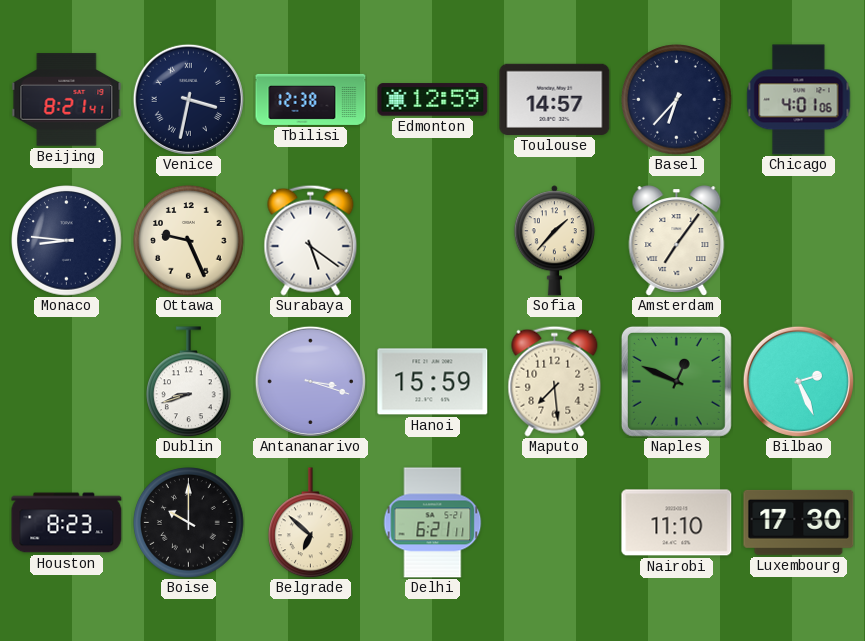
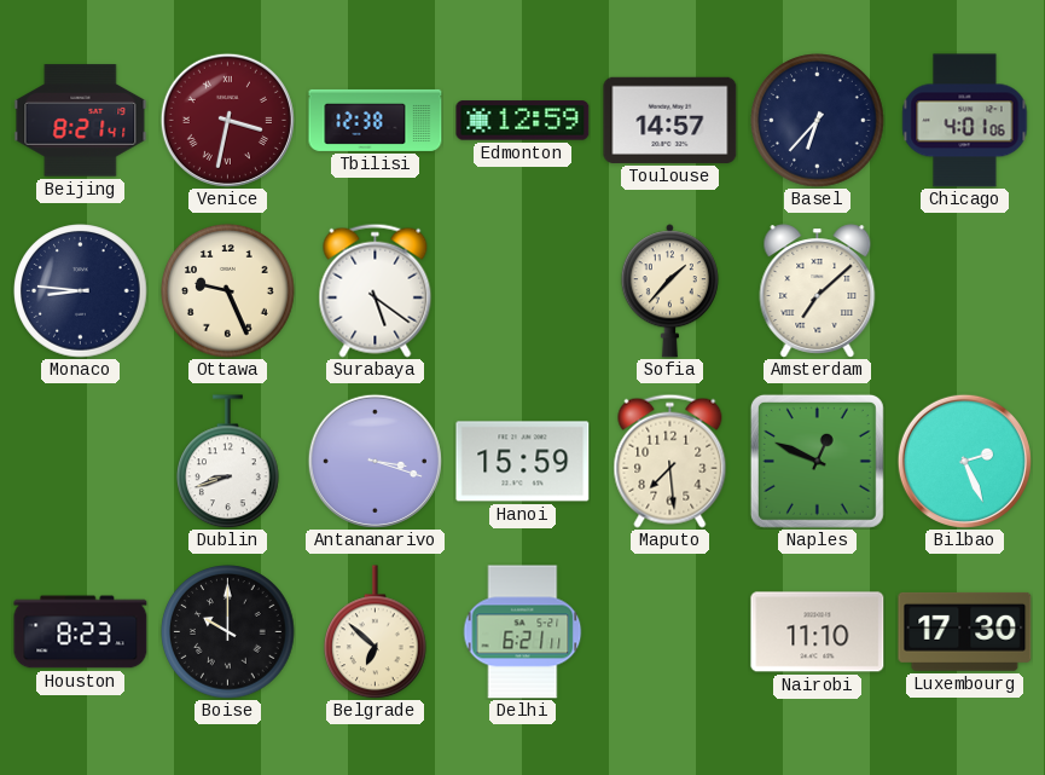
Venice dial: navy -> burgundy (227, 120)
Amsterdam: 7:06 -> 7:08 (818, 291)
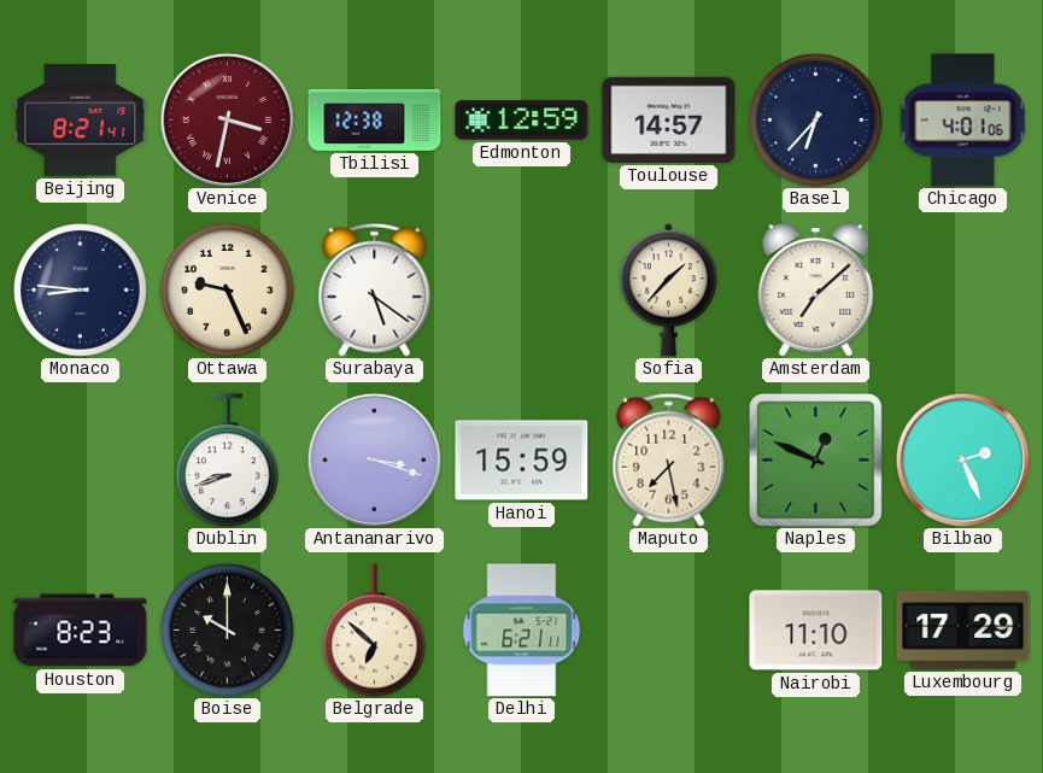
Maputo: 7:29 -> 7:28 (669, 459)
Luxembourg: 17:30 -> 17:29 (963, 629)
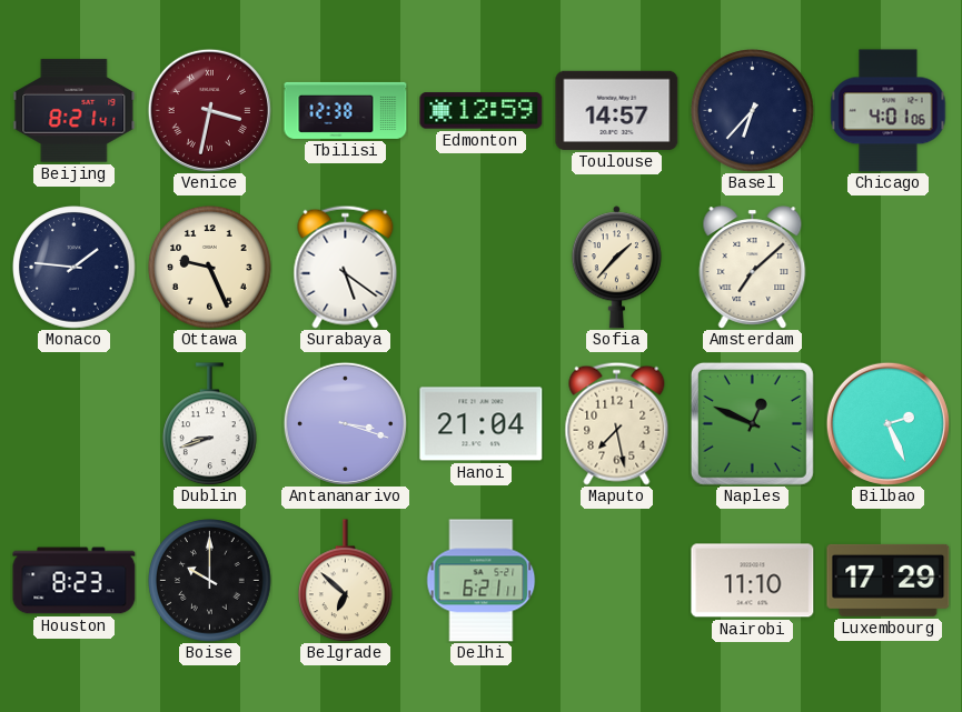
Monaco: 8:46 -> 1:46 (75, 268)
Hanoi: 15:59 -> 21:04 (482, 424)
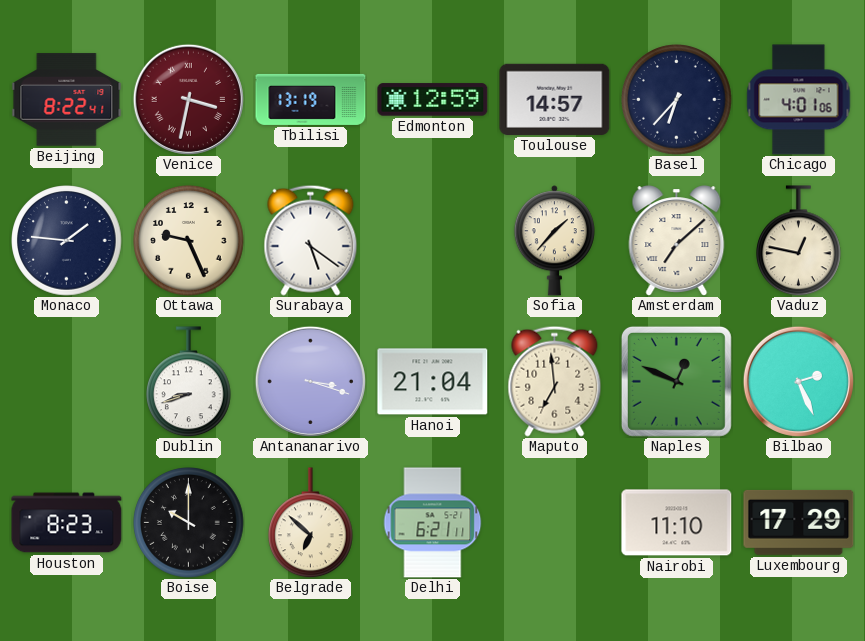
Beijing: 8:21 -> 8:22 (67, 100)
Tbilisi: 12:38 -> 13:19 (311, 99)
Vaduz: none -> 12:47 (799, 241)
Maputo: 7:28 -> 6:59 (555, 381)
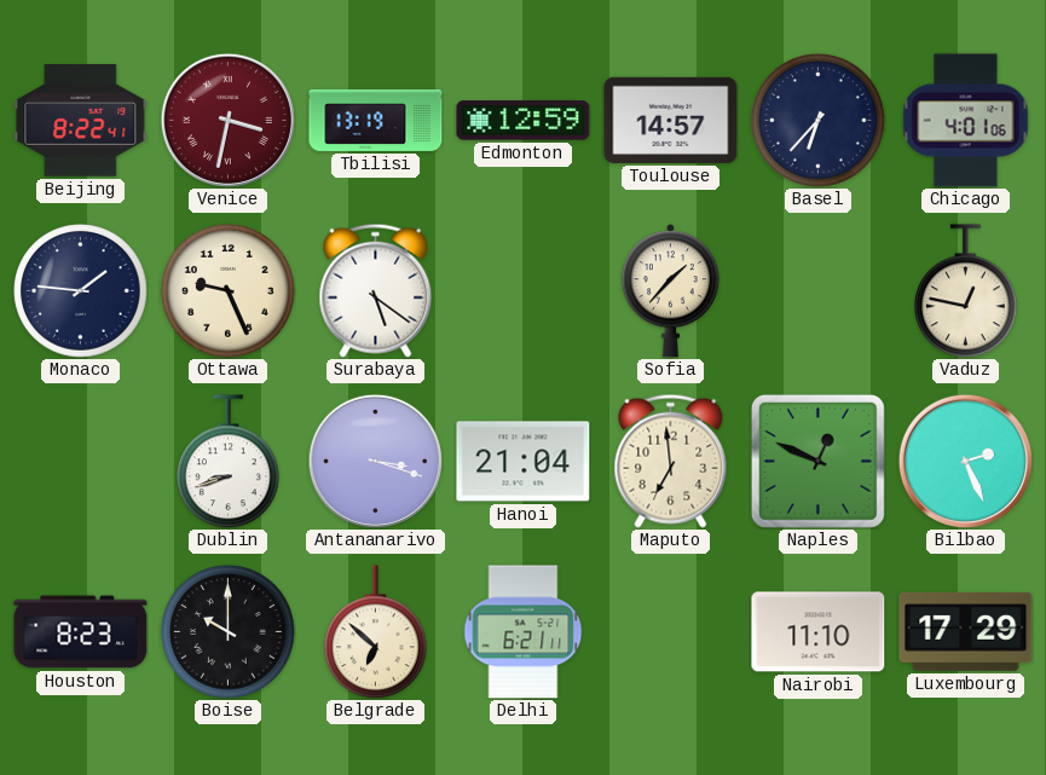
Amsterdam: 7:08 -> none (677, 241)
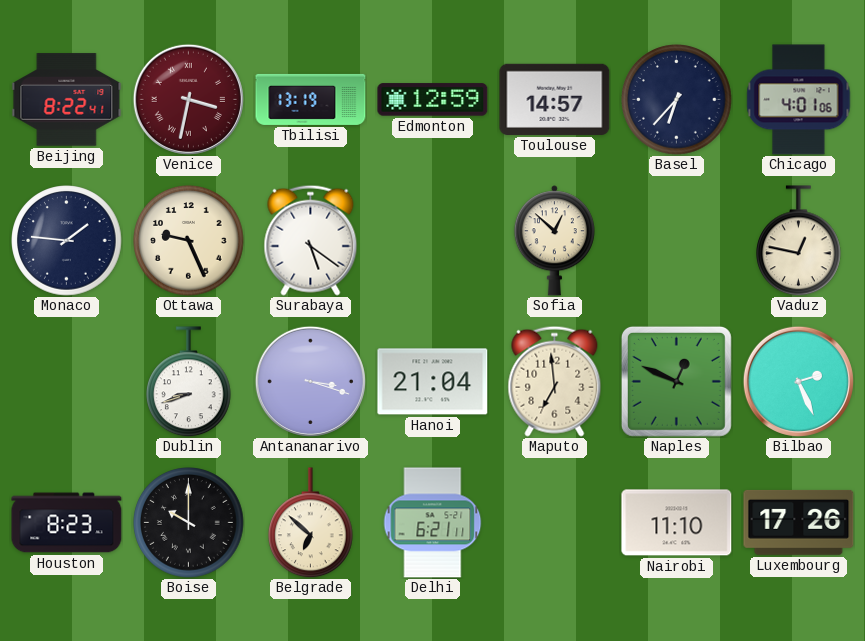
Sofia: 1:37 -> 12:52 (554, 241)
Luxembourg: 17:29 -> 17:26 (799, 522)
